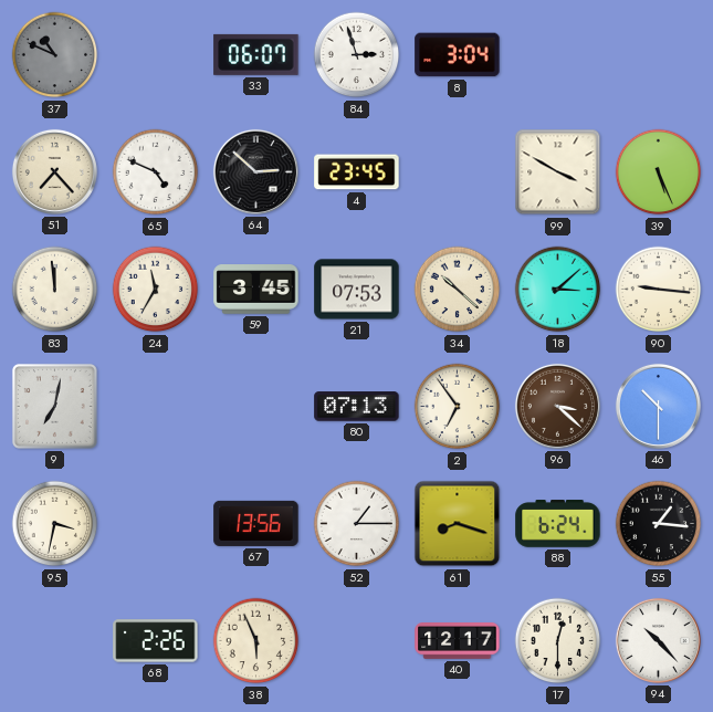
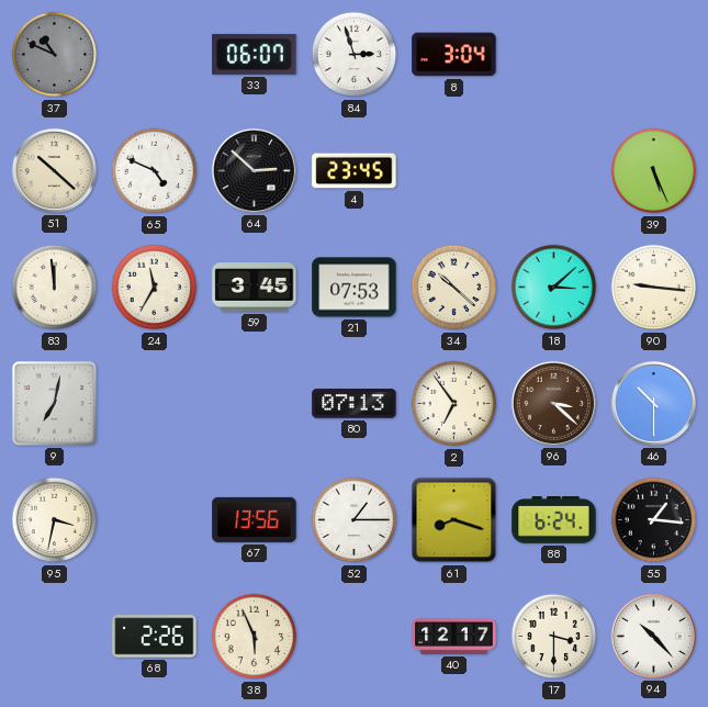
51: 7:23 -> 10:22 (54, 170)
99: 3:50 -> none (558, 172)
17: 12:30 -> 3:30 (554, 637)
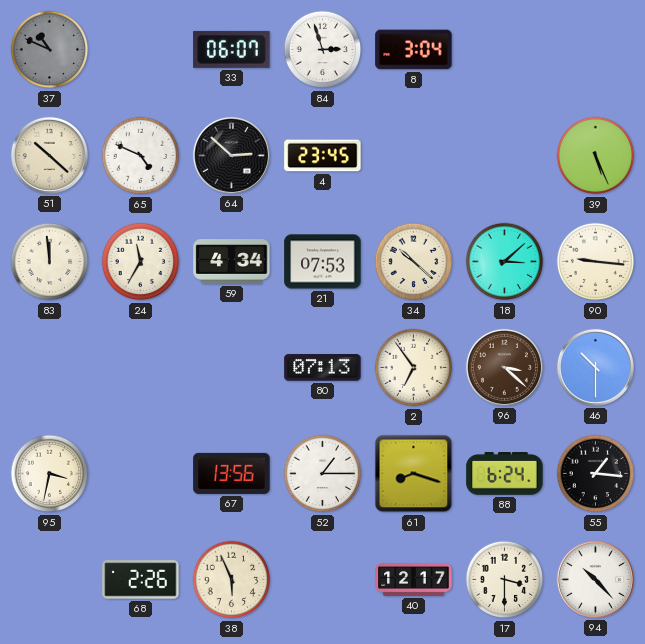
59: 3:45 -> 4:34 (232, 262)
9: 7:02 -> none (54, 403)
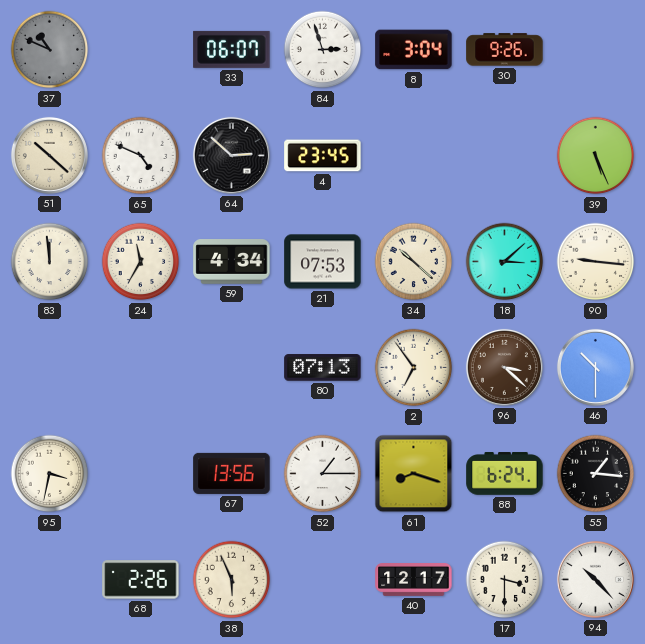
30: none -> 9:26 (505, 50)
